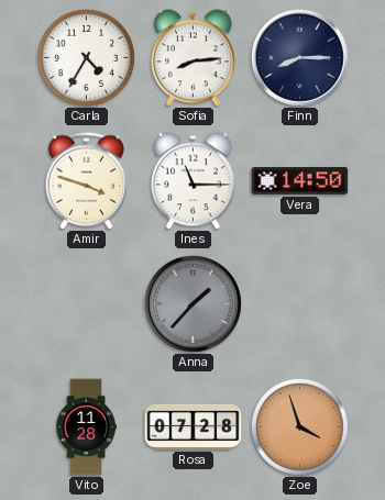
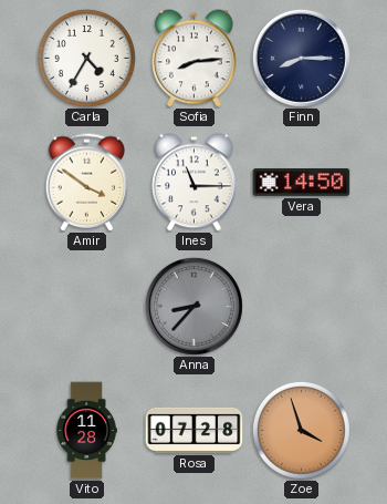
Amir: 3:48 -> 3:51 (87, 183)
Anna: 1:37 -> 8:37 (193, 306)
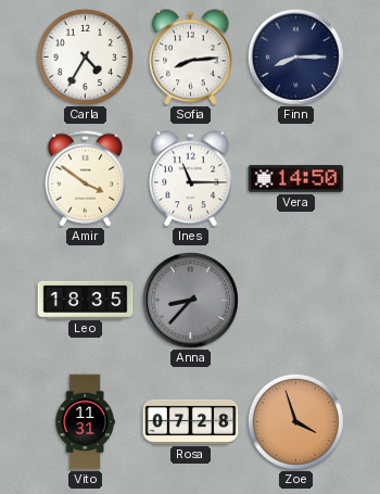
Leo: none -> 18:35 (86, 300)
Vito: 11:28 -> 11:31 (85, 422)
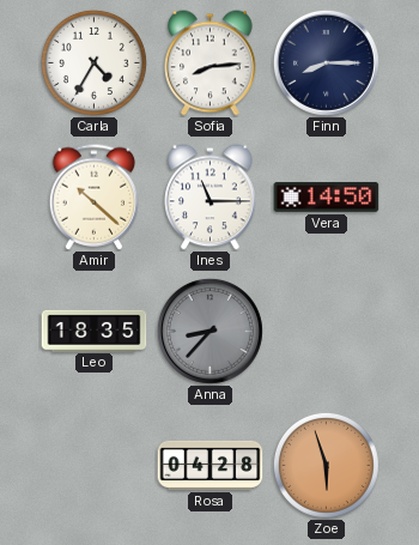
Amir: 3:51 -> 10:22 (95, 198)
Vito: 11:31 -> none (85, 422)
Rosa: 07:28 -> 04:28 (211, 465)
Zoe: 3:57 -> 5:57 (326, 465)
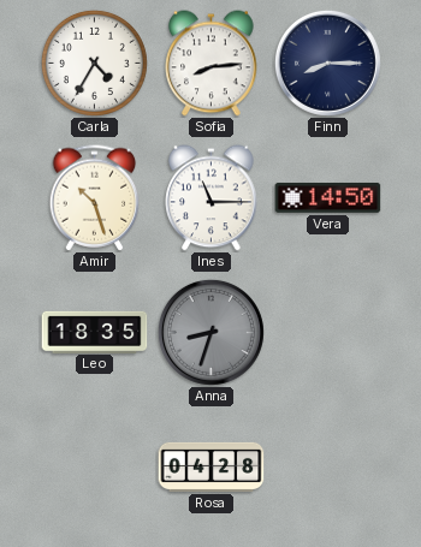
Amir: 10:22 -> 10:27 (95, 198)
Anna: 8:37 -> 8:33 (210, 332)
Zoe: 5:57 -> none (326, 465)
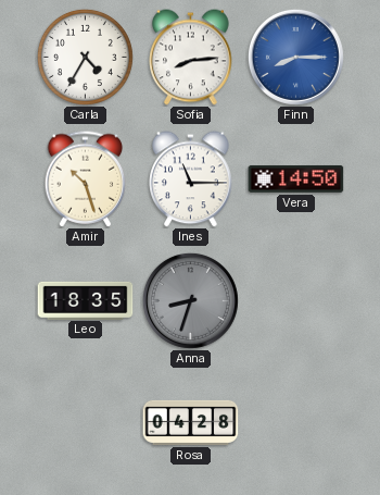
Finn dial: navy -> blue (295, 57)
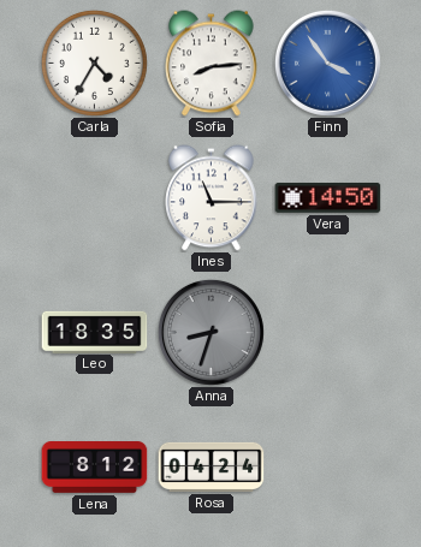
Finn: 8:15 -> 3:54 (327, 63)
Amir: 10:27 -> none (86, 180)
Lena: none -> 8:12 (95, 468)
Rosa: 04:28 -> 04:24 (212, 466)
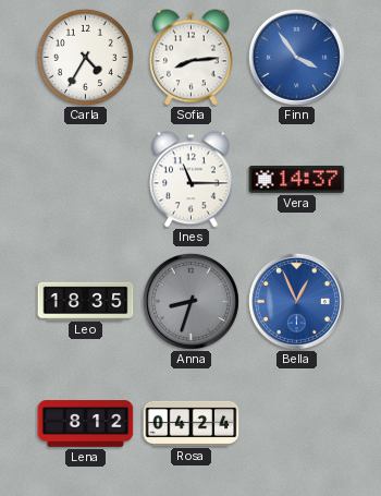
Vera: 14:50 -> 14:37 (297, 179)
Bella: none -> 12:56 (296, 301)
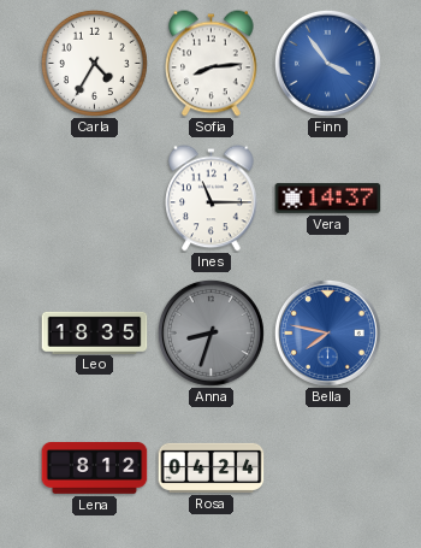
Bella: 12:56 -> 7:47 (327, 332)
